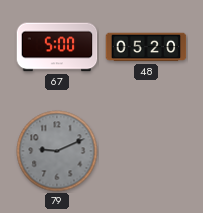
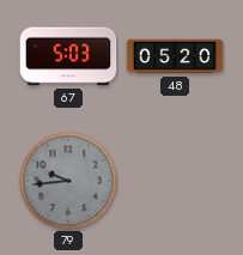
67: 5:00 -> 5:03 (68, 56)
79: 9:11 -> 9:44 (68, 181)
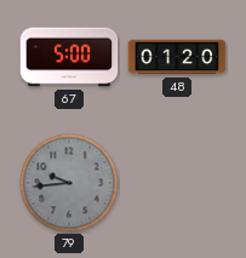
67: 5:03 -> 5:00 (69, 57)
48: 05:20 -> 01:20 (177, 57)
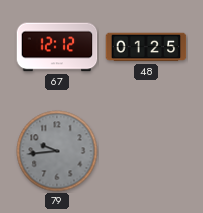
67: 5:00 -> 12:12 (57, 47)
48: 01:20 -> 01:25 (146, 47)
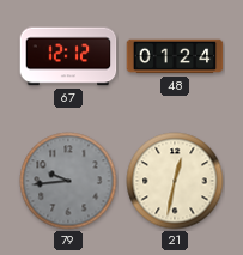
48: 01:25 -> 01:24 (175, 56)
21: none -> 12:32 (175, 181)
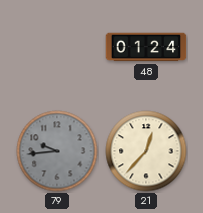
67: 12:12 -> none (68, 56)
21: 12:32 -> 12:37 (146, 151)
